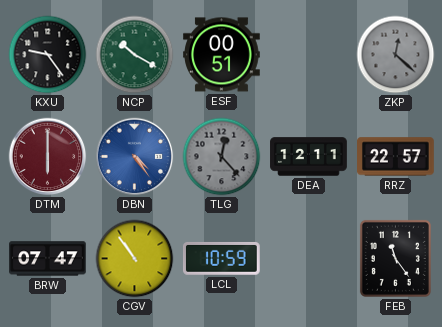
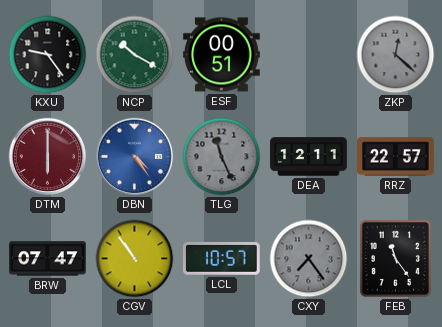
TLG: 12:23 -> 11:26 (222, 157)
LCL: 10:59 -> 10:57 (222, 258)
CXY: none -> 7:24 (309, 259)
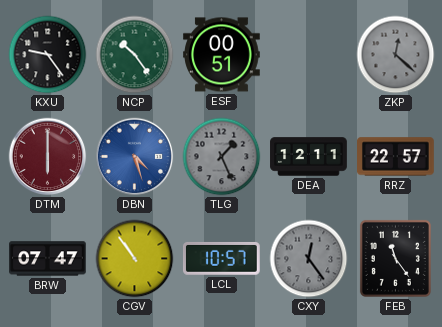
NCP: 10:20 -> 10:24 (135, 55)
DBN: 4:24 -> 4:27 (135, 157)
TLG: 11:26 -> 1:26 (222, 157)
CXY: 7:24 -> 12:24 (309, 259)
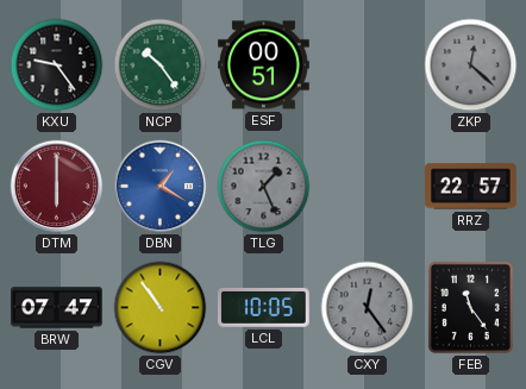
DBN: 4:27 -> 1:20 (161, 187)
DEA: 12:11 -> none (309, 157)
LCL: 10:57 -> 10:05 (264, 307)
